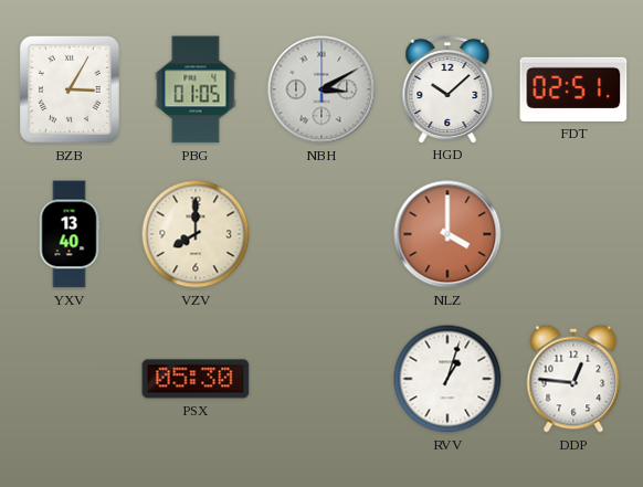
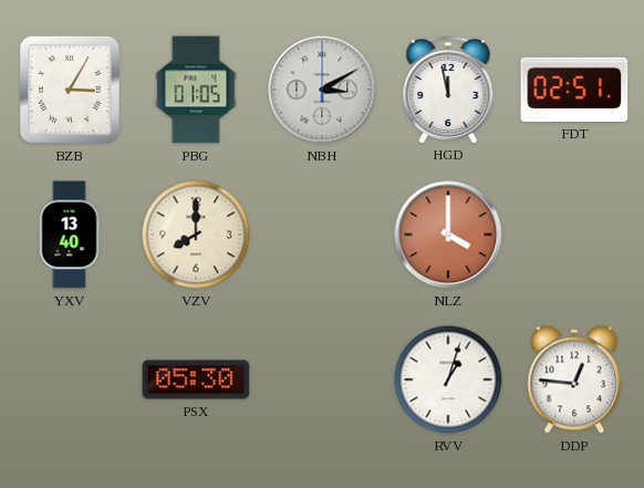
HGD: 10:08 -> 11:58 (448, 89)
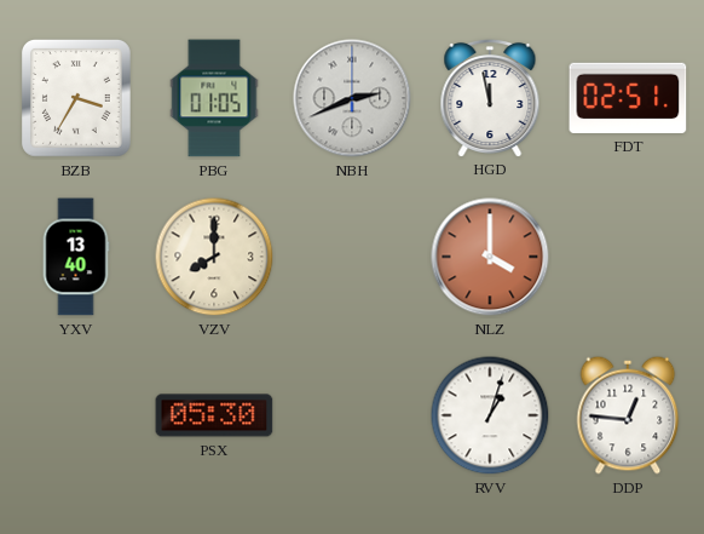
BZB: 3:05 -> 3:35 (76, 98)
NBH: 3:10 -> 2:41 (352, 98)
